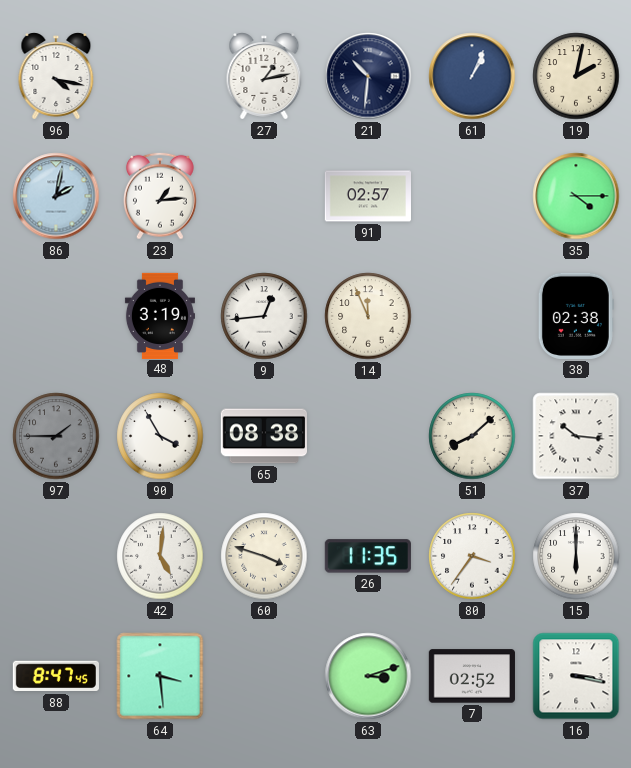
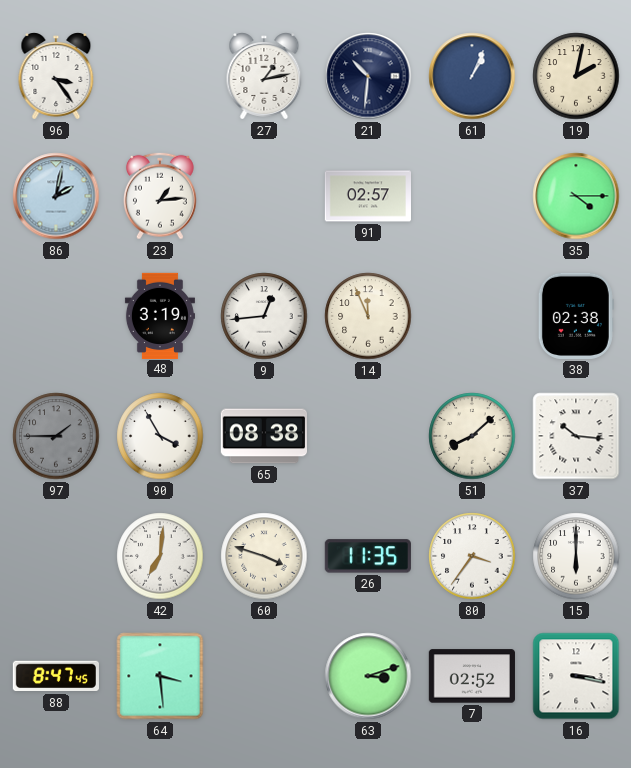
96: 4:17 -> 3:24 (56, 76)
42: 5:01 -> 7:01 (160, 556)
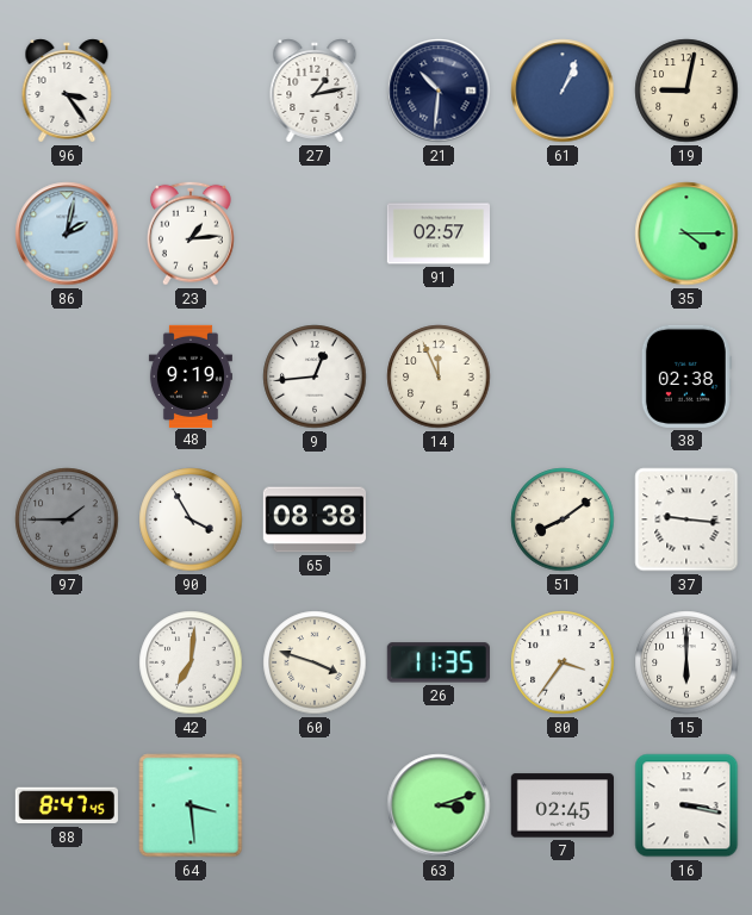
19: 2:02 -> 9:02 (686, 91)
48: 3:19 -> 9:19 (191, 375)
51: 8:08 -> 8:09 (563, 519)
37: 10:16 -> 9:16 (686, 519)
7: 02:52 -> 02:45 (563, 805)
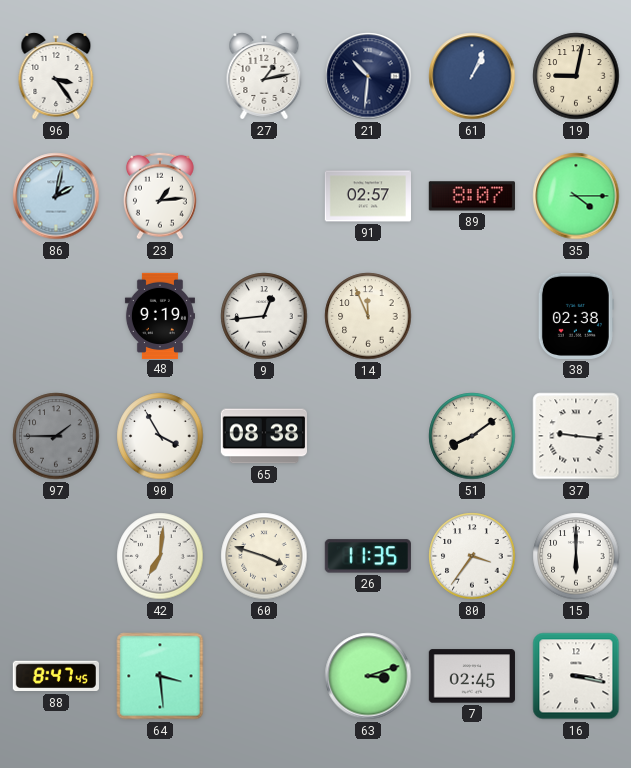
89: none -> 8:07 (472, 196)
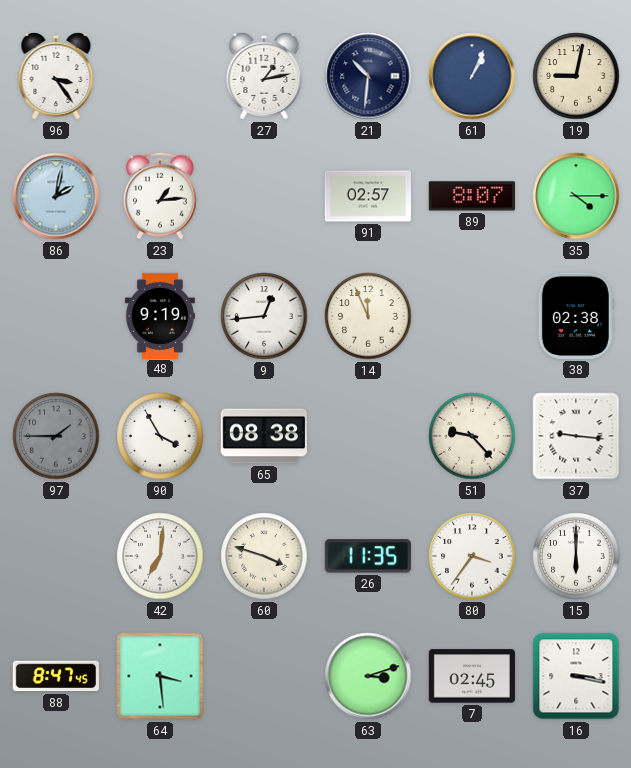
51: 8:09 -> 9:23 (472, 436)
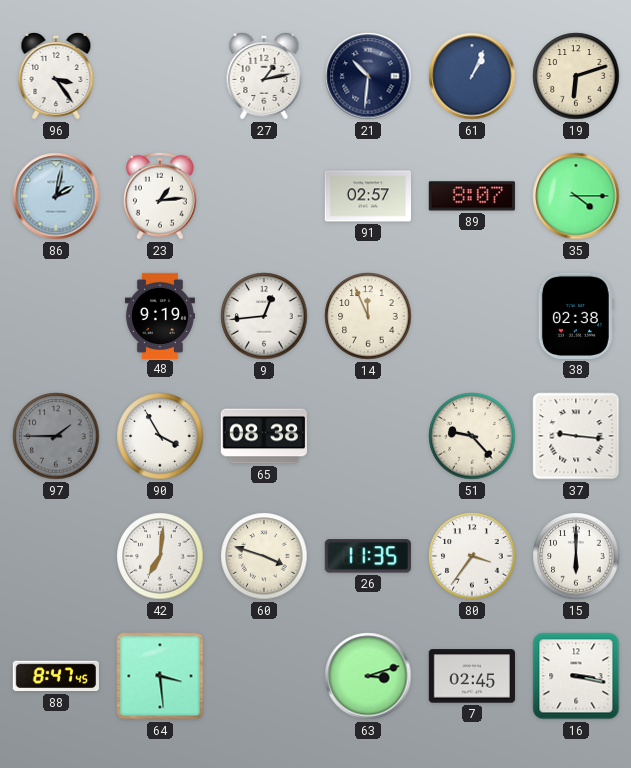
19: 9:02 -> 6:12 (576, 76)
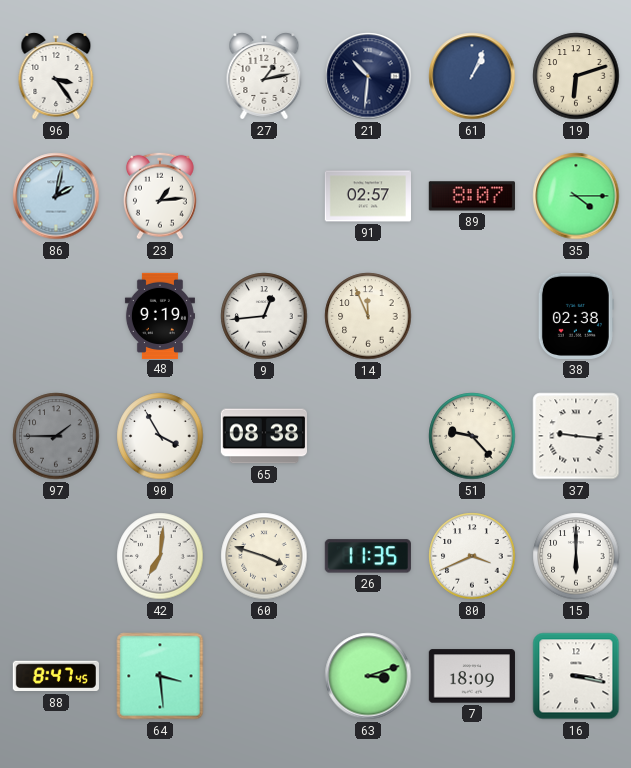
80: 3:36 -> 3:41 (472, 556)
7: 02:45 -> 18:09 (472, 676)
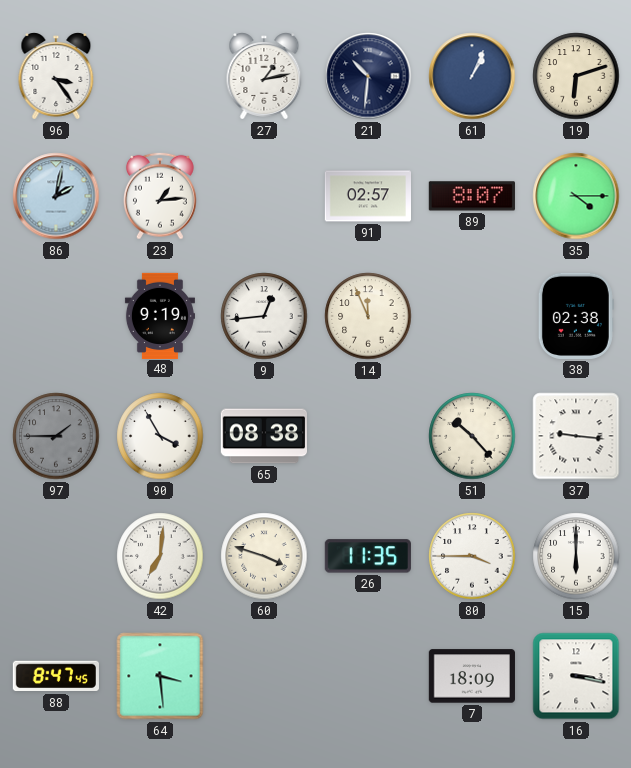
51: 9:23 -> 10:23 (472, 436)
80: 3:41 -> 3:45 (472, 556)
63: 3:12 -> none (368, 676)
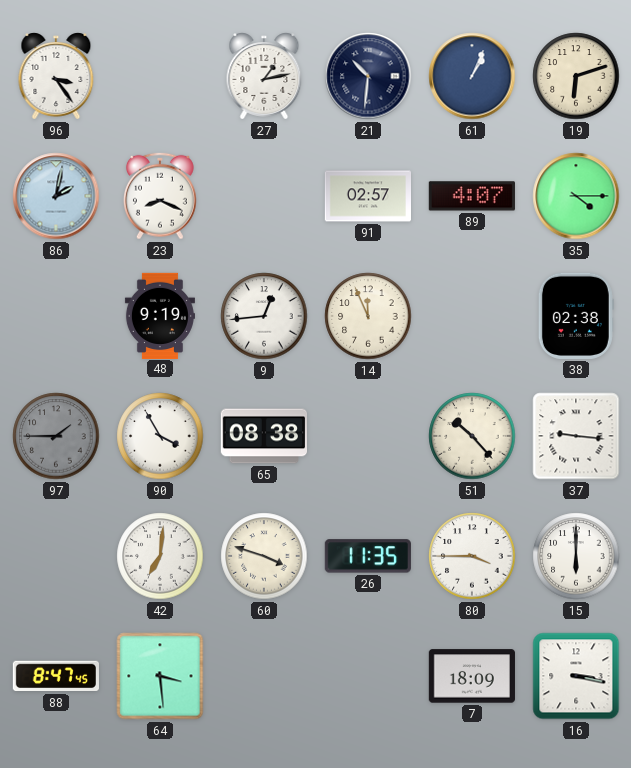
23: 1:14 -> 8:19 (160, 196)
89: 8:07 -> 4:07 (472, 196)
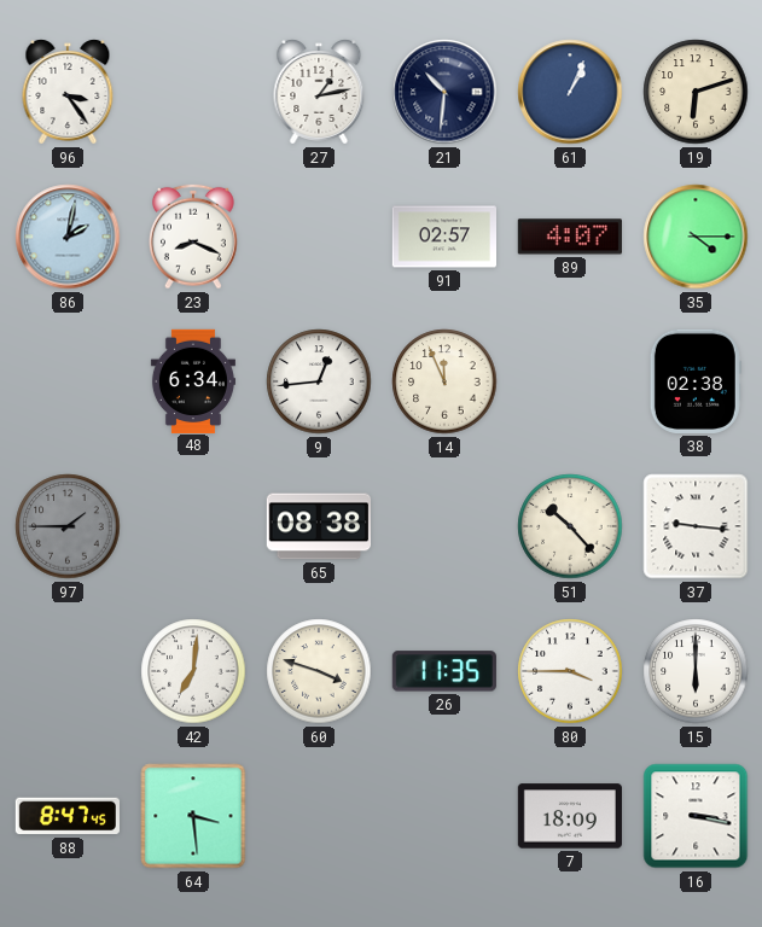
48: 9:19 -> 6:34 (193, 380)
90: 3:55 -> none (160, 436)
